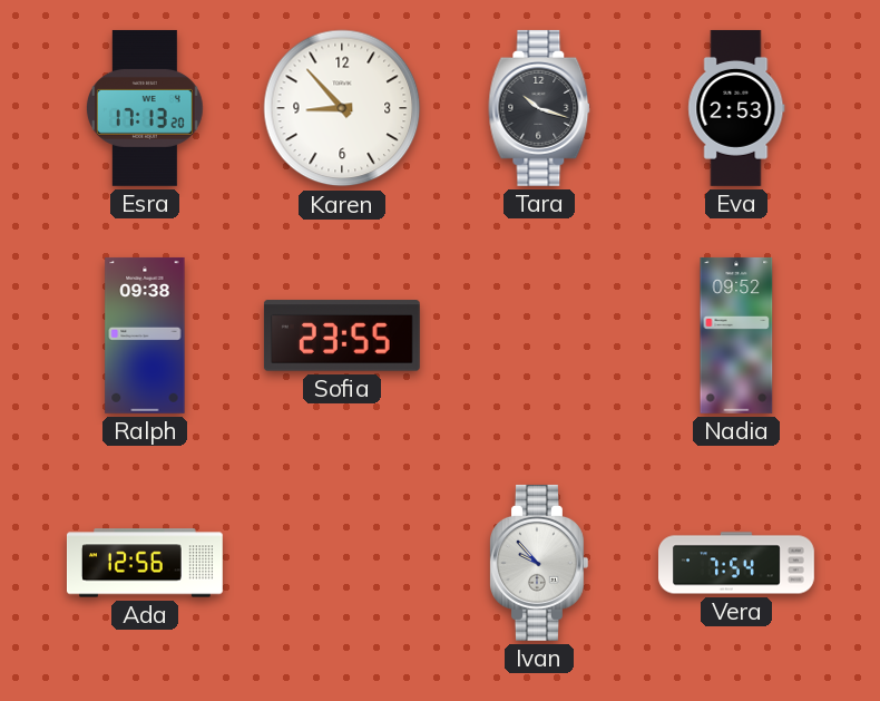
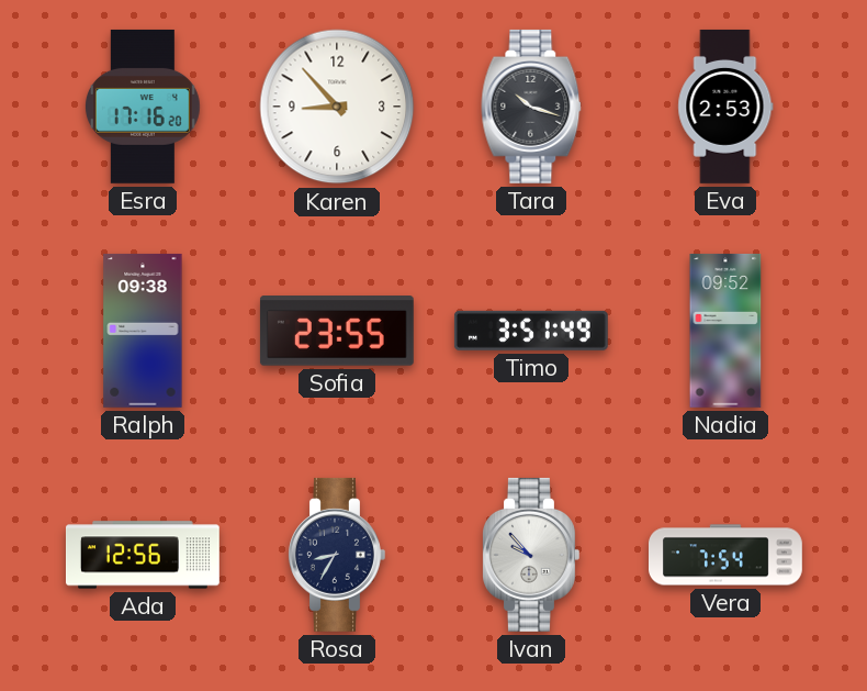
Esra: 17:13 -> 17:16 (143, 107)
Timo: none -> 3:51 (531, 331)
Rosa: none -> 8:35 (337, 555)
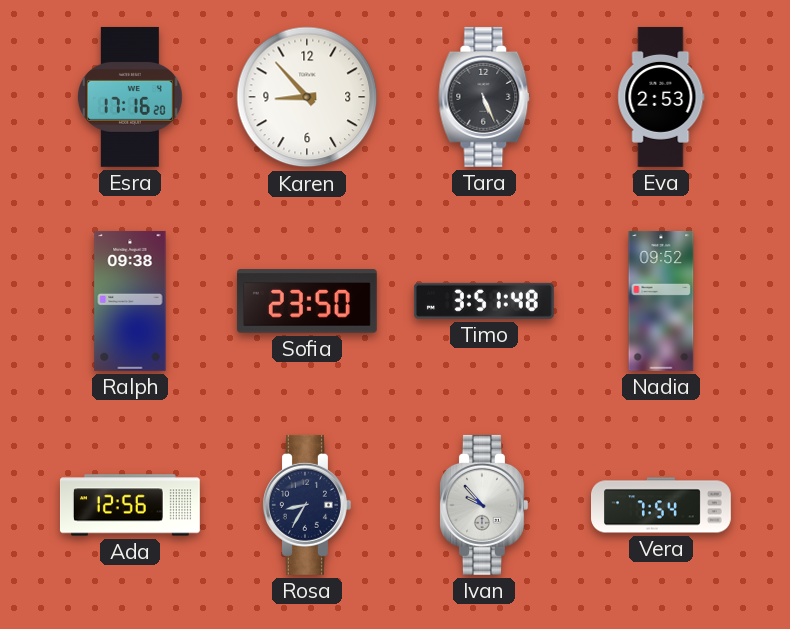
Tara: 10:18 -> 5:26 (484, 97)
Sofia: 23:55 -> 23:50 (307, 301)
Timo: 3:51:49 -> 3:51:48 (484, 301)
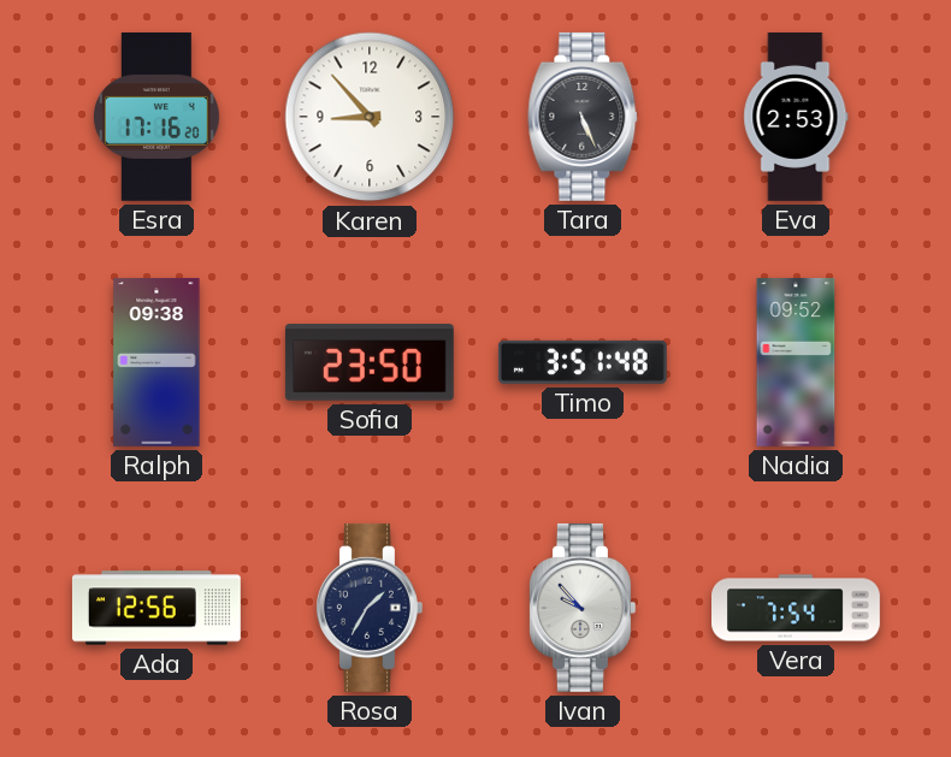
Rosa: 8:35 -> 1:35 (370, 608)
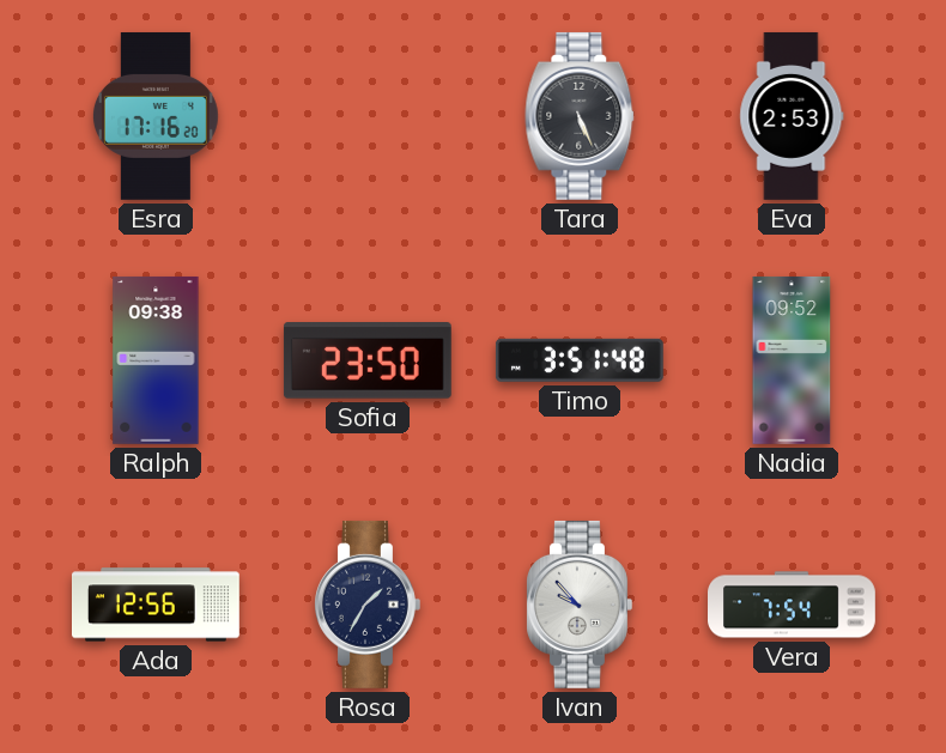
Karen: 8:53 -> none (370, 117)
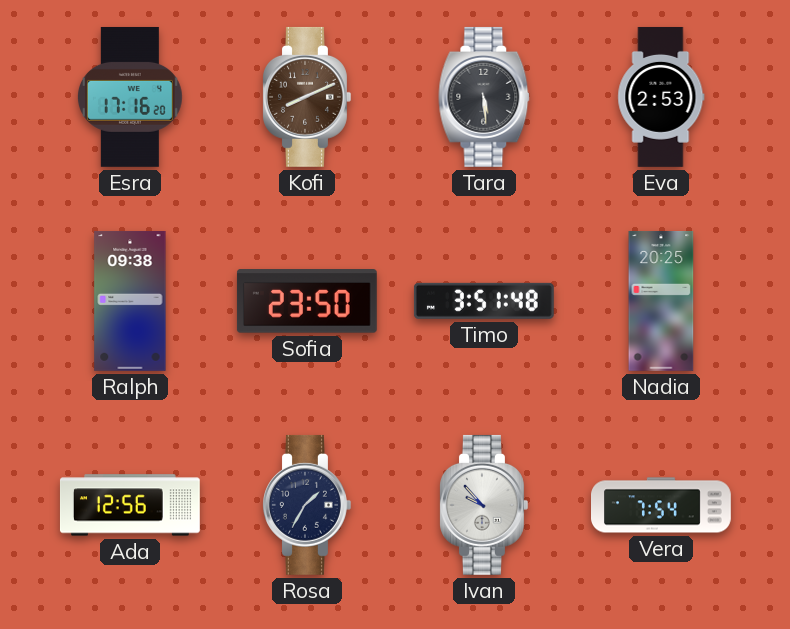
Kofi: none -> 8:11 (307, 97)
Tara: 5:26 -> 5:29 (484, 97)
Nadia: 09:52 -> 20:25 (661, 301)
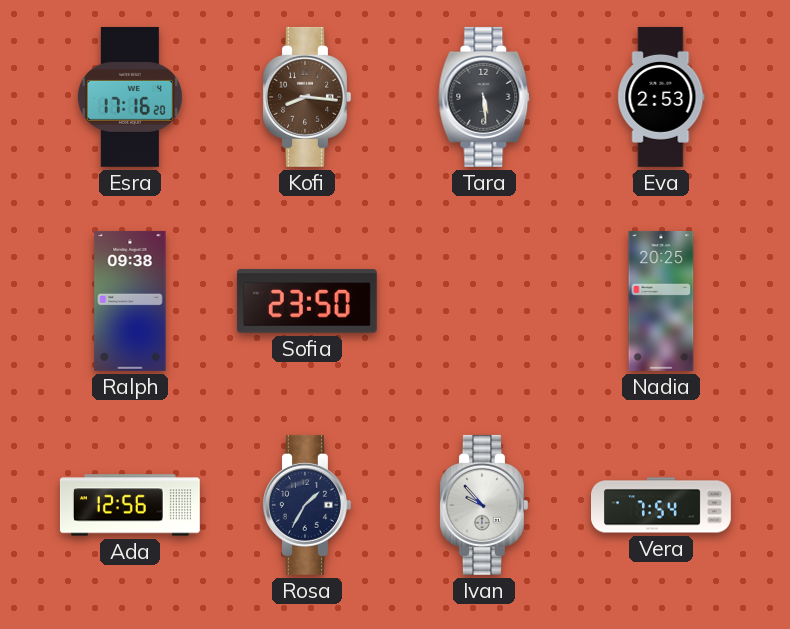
Kofi: 8:11 -> 8:16 (307, 97)
Timo: 3:51 -> none (484, 301)
